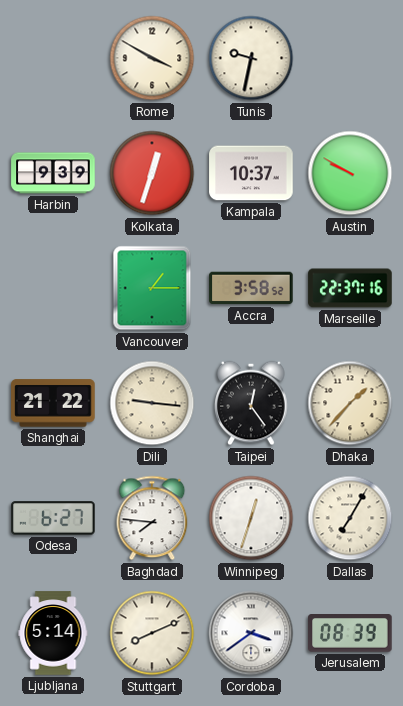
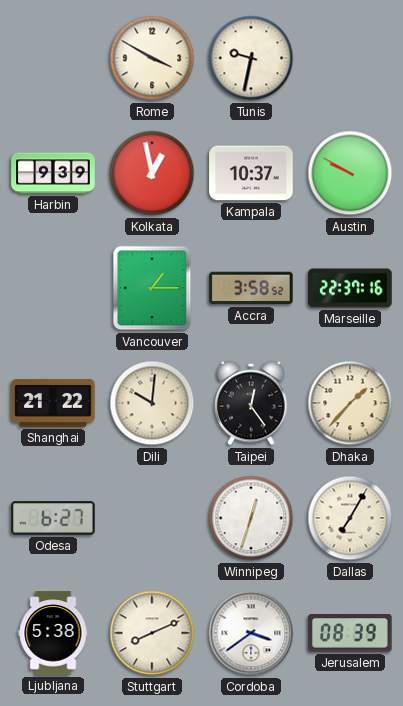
Kolkata: 12:33 -> 12:58 (152, 173)
Dili: 9:16 -> 10:01 (152, 403)
Baghdad: 7:46 -> none (152, 518)
Ljubljana: 5:14 -> 5:38 (53, 633)
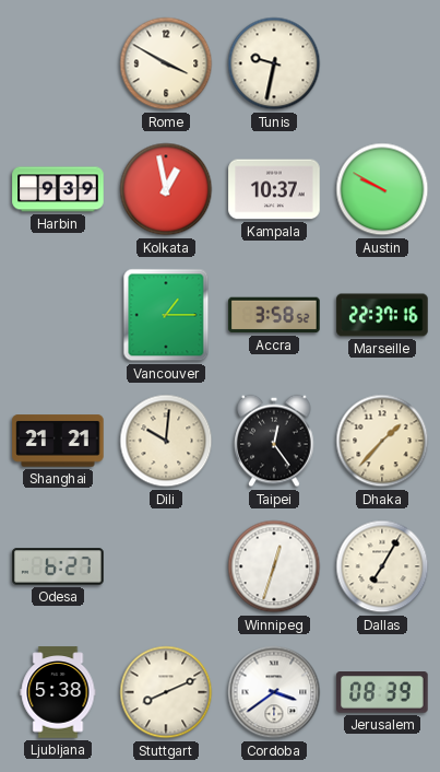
Shanghai: 21:22 -> 21:21 (58, 441)
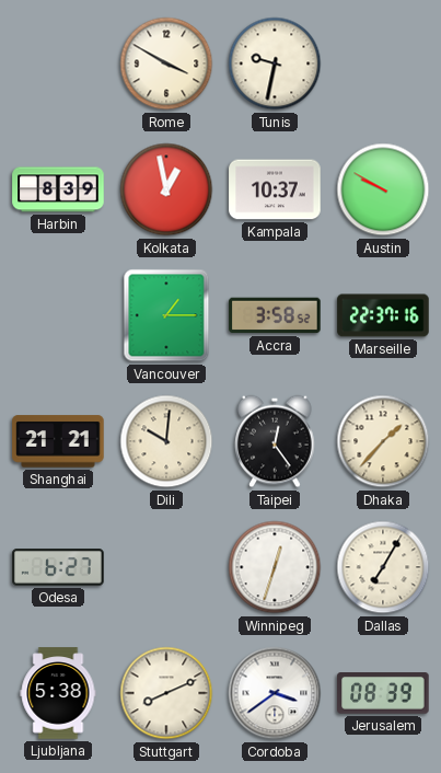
Harbin: 9:39 -> 8:39 (58, 189)
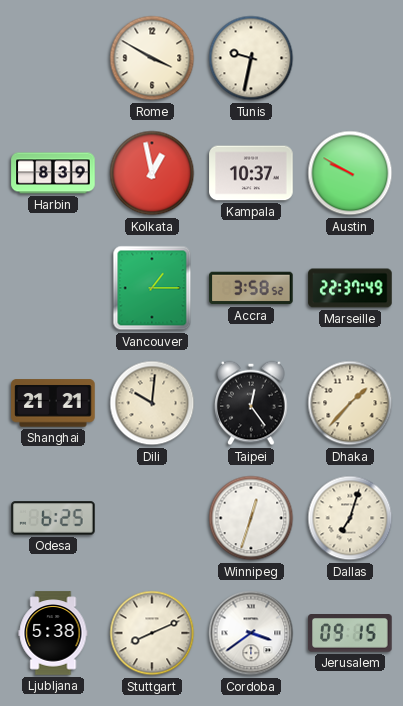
Marseille: 22:37:16 -> 22:37:49 (350, 288)
Odesa: 6:27 -> 6:25 (53, 518)
Dallas: 7:05 -> 7:03 (350, 518)
Jerusalem: 08:39 -> 09:15 (350, 633)
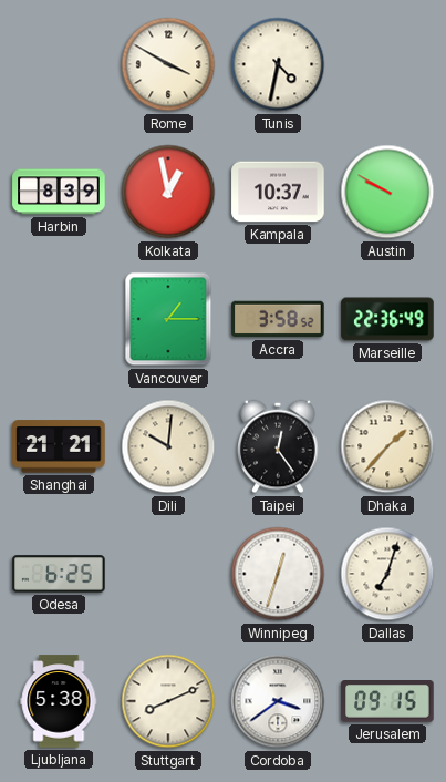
Tunis: 9:32 -> 4:32 (278, 64)
Marseille: 22:37 -> 22:36 (387, 319)
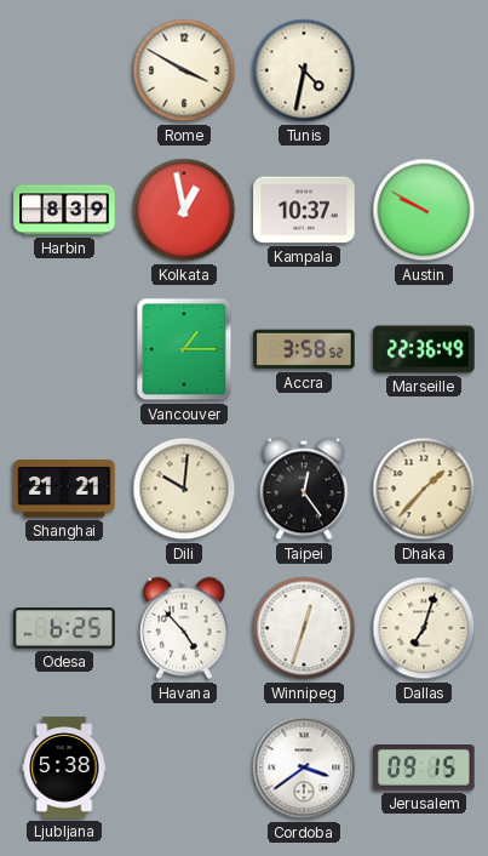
Havana: none -> 4:53 (184, 628)
Stuttgart: 8:11 -> none (168, 701)
